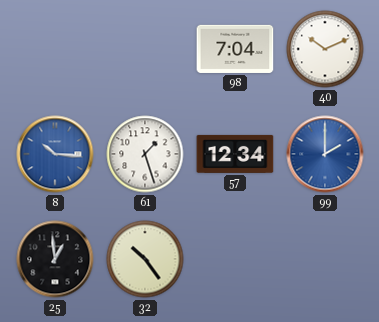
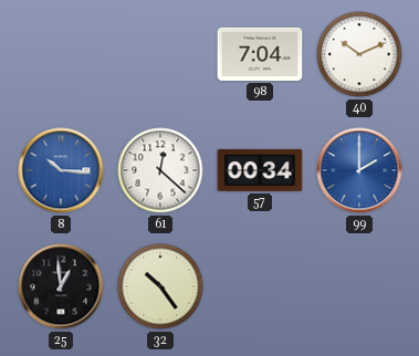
61: 1:27 -> 12:22 (160, 170)
57: 12:34 -> 00:34 (260, 170)
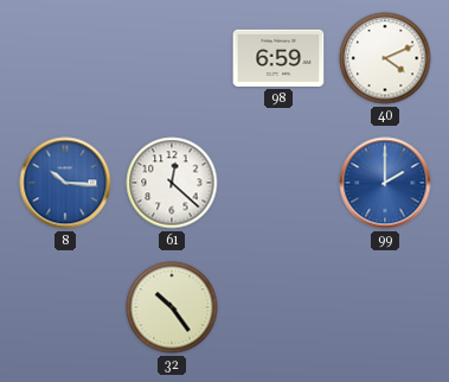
98: 7:04 -> 6:59 (278, 58)
40: 10:11 -> 4:11 (385, 58)
57: 00:34 -> none (260, 170)
25: 12:59 -> none (61, 286)
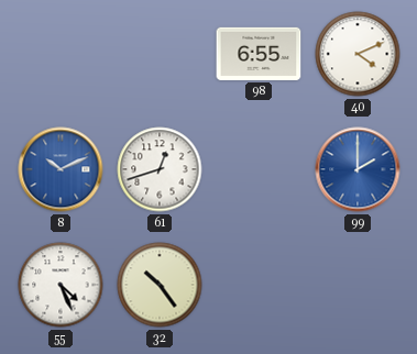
98: 6:59 -> 6:55 (259, 54)
8: 10:16 -> 10:11 (61, 169)
61: 12:22 -> 12:42 (160, 169)
55: none -> 4:26 (61, 285)
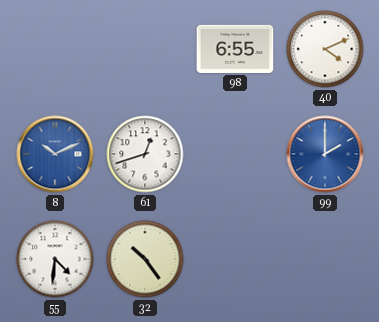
55: 4:26 -> 4:31 (55, 259)
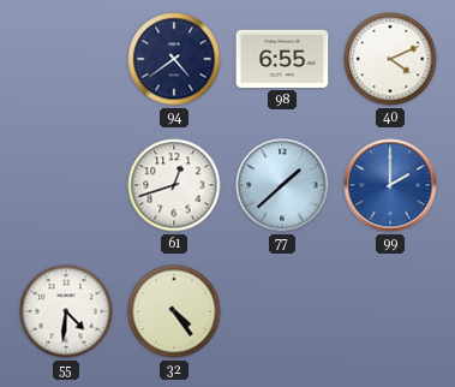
94: none -> 4:39 (174, 59)
8: 10:11 -> none (55, 154)
77: none -> 1:38 (282, 185)
32: 10:24 -> 4:24 (174, 311)
